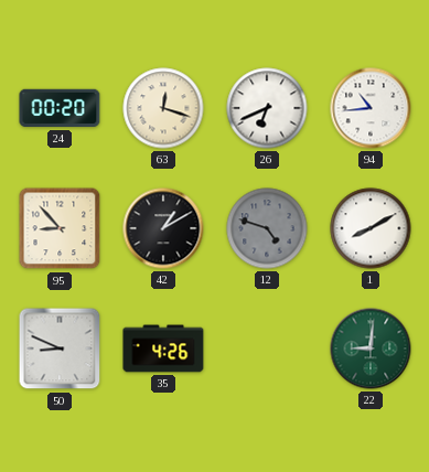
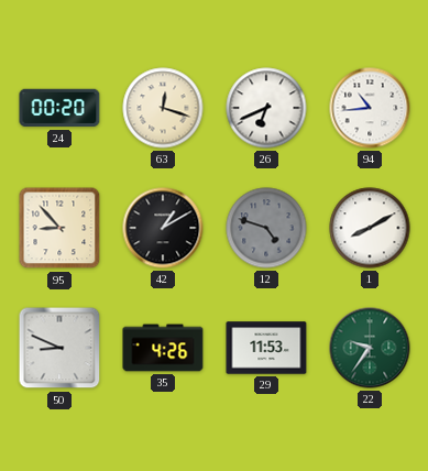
29: none -> 11:53 (266, 348)
22: 9:01 -> 9:36 (370, 348)
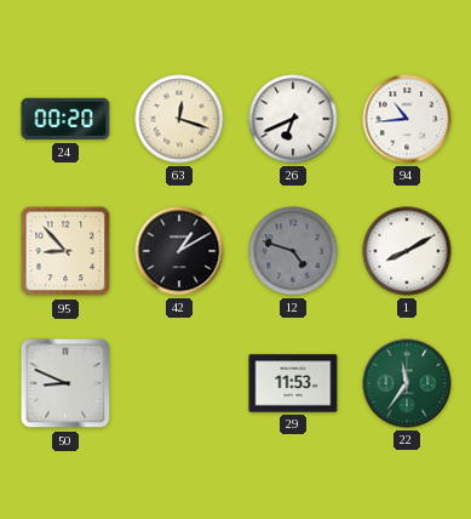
35: 4:26 -> none (163, 348)
22: 9:36 -> 11:36 (407, 383)
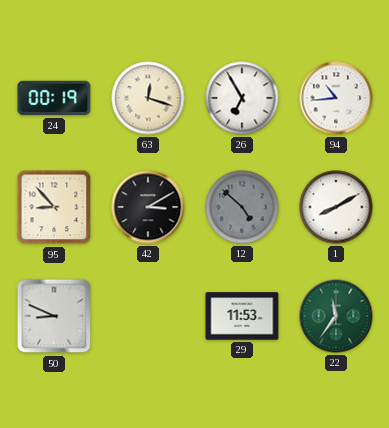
24: 00:20 -> 00:19 (54, 98)
26: 6:41 -> 6:55 (242, 98)
42: 1:10 -> 3:10 (148, 207)
12: 4:48 -> 4:52 (242, 207)
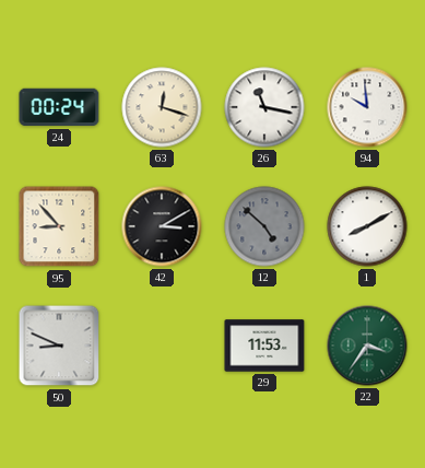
24: 00:19 -> 00:24 (59, 107)
26: 6:55 -> 11:17 (264, 107)
94: 10:44 -> 9:59 (367, 107)
22: 11:36 -> 3:36 (367, 346)
